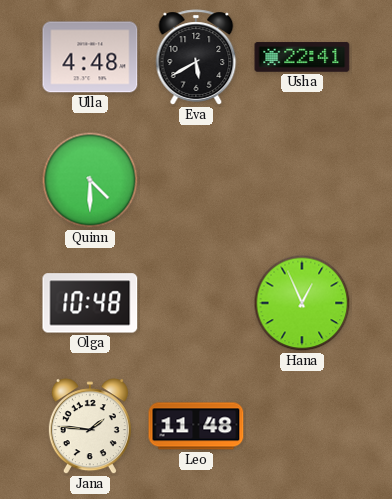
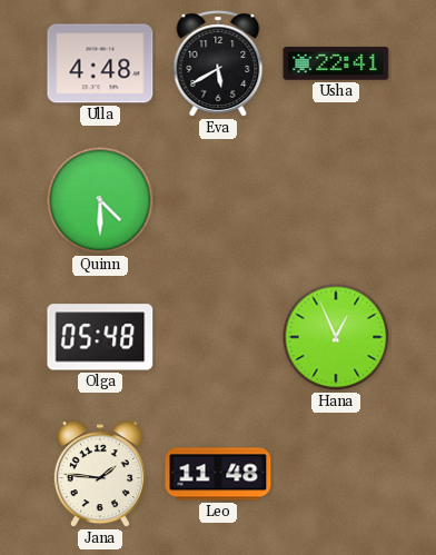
Olga: 10:48 -> 05:48 (100, 337)
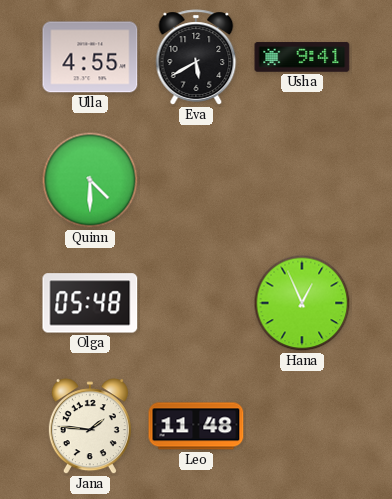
Ulla: 4:48 -> 4:55 (90, 57)
Usha: 22:41 -> 9:41 (302, 57)
